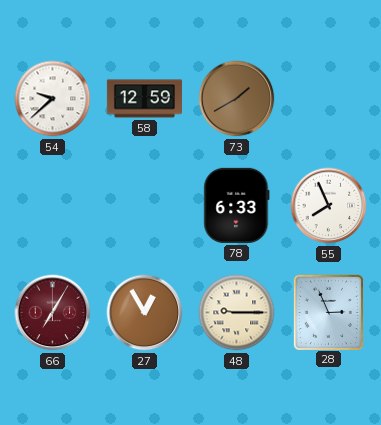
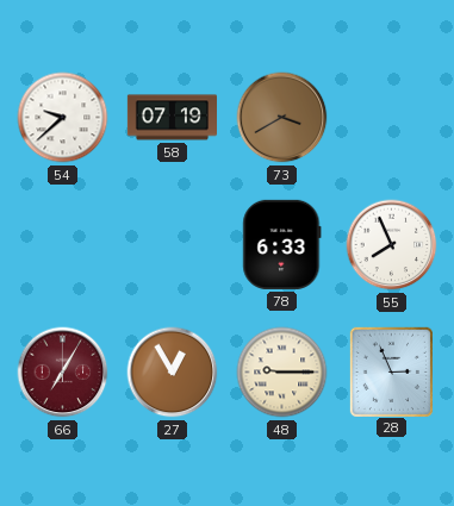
58: 12:59 -> 07:19 (172, 118)
73: 1:40 -> 3:40 (282, 118)
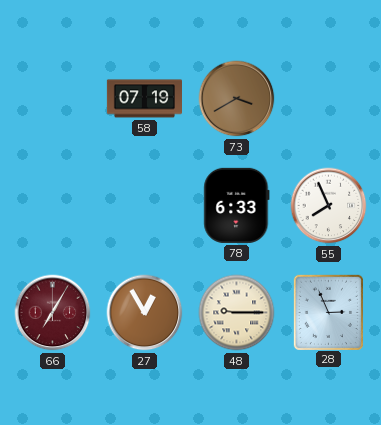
54: 9:38 -> none (63, 118)
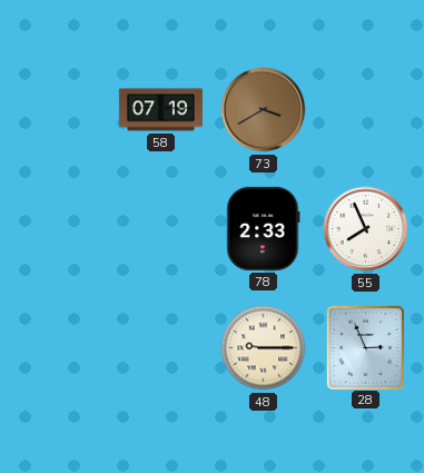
78: 6:33 -> 2:33 (264, 228)
66: 7:05 -> none (53, 313)
27: 12:55 -> none (145, 313)
